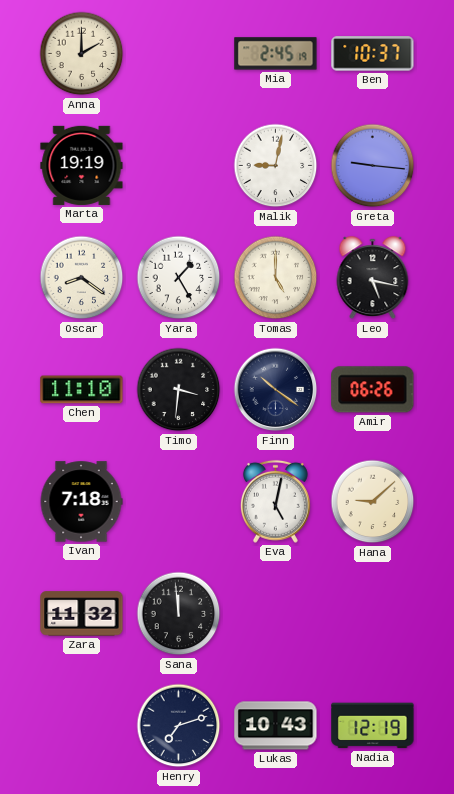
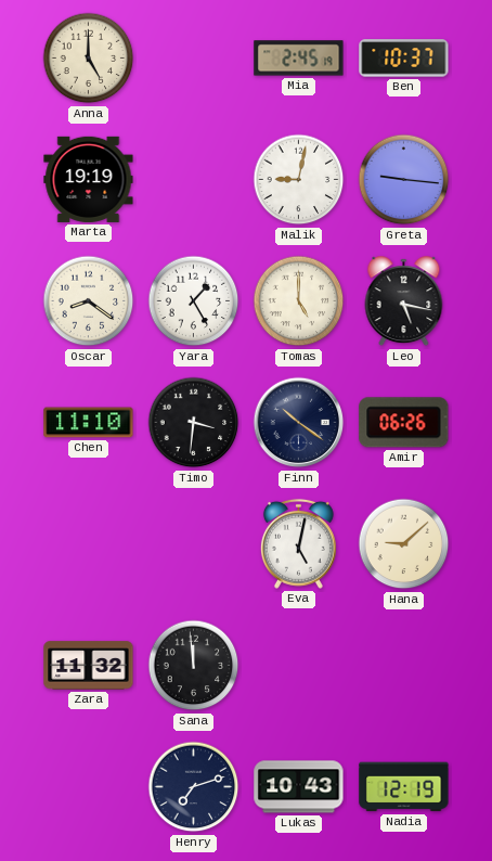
Anna: 2:00 -> 5:00 (89, 59)
Ivan: 7:18 -> none (81, 502)
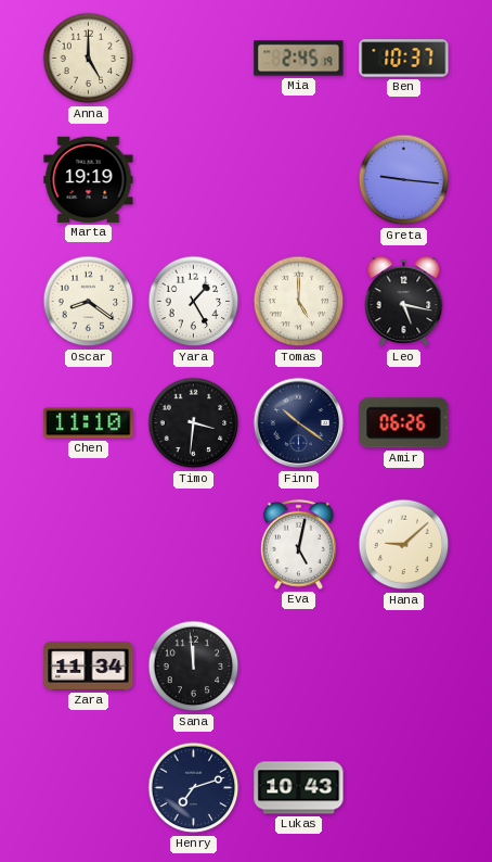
Malik: 9:02 -> none (299, 180)
Zara: 11:32 -> 11:34 (89, 667)
Nadia: 12:19 -> none (404, 787)
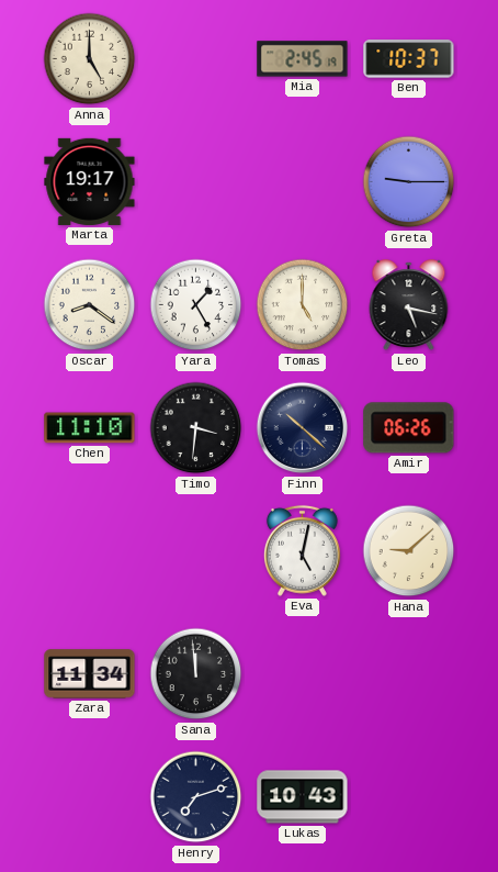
Marta: 19:19 -> 19:17 (90, 181)
Greta: 9:16 -> 9:15 (409, 182)
Finn: 10:21 -> 10:22 (303, 428)
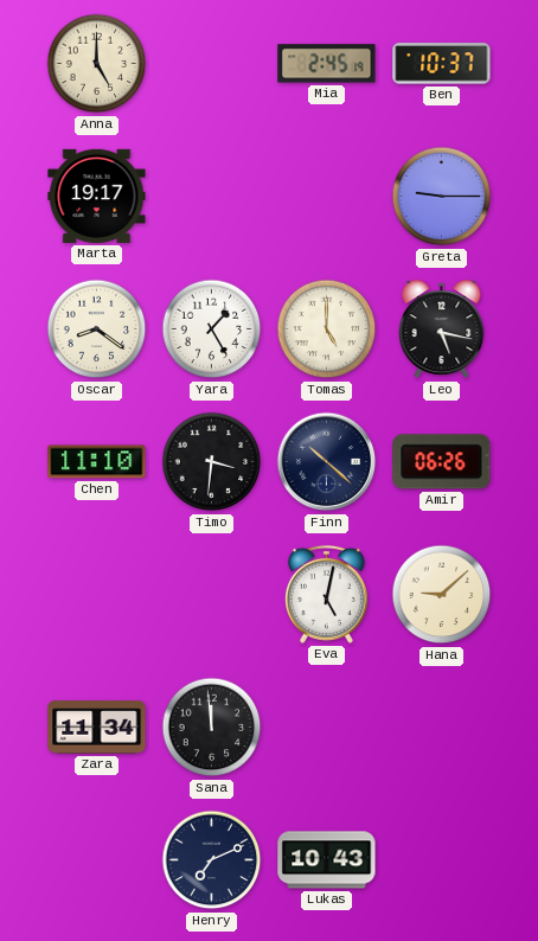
Henry: 7:12 -> 7:11 (212, 860)
